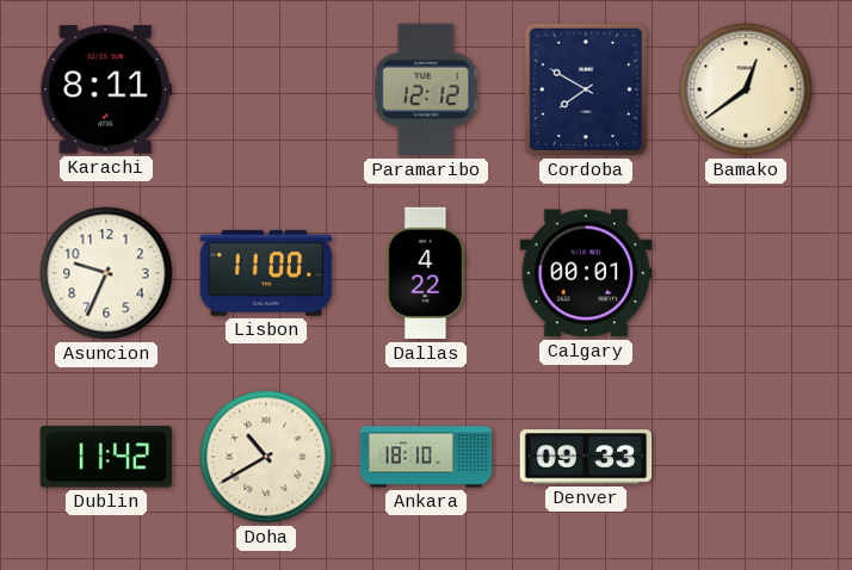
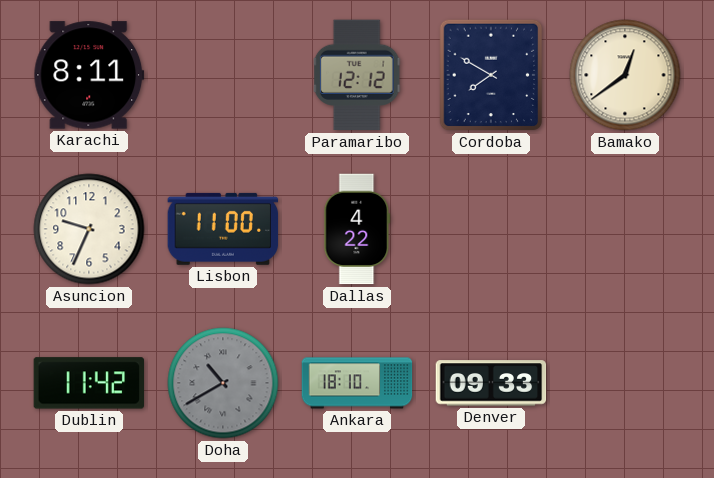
Calgary: 00:01 -> none (586, 273)
Doha dial: cream -> grey (223, 383)
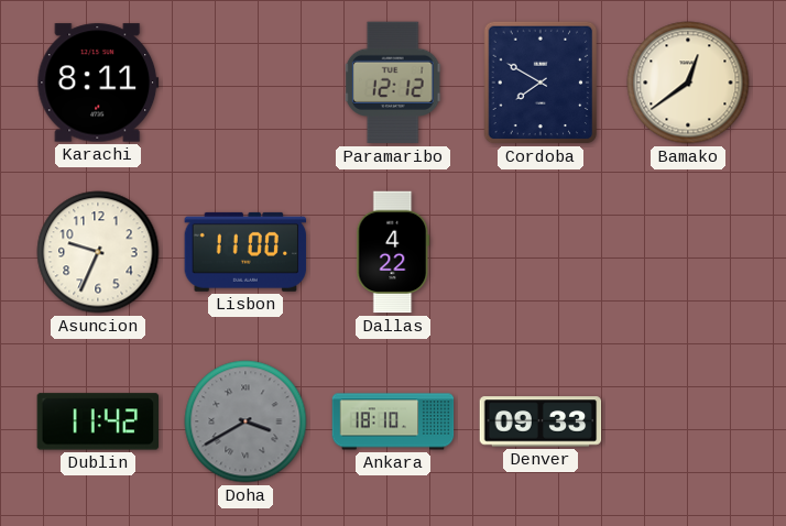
Doha: 10:40 -> 3:40 (245, 421)
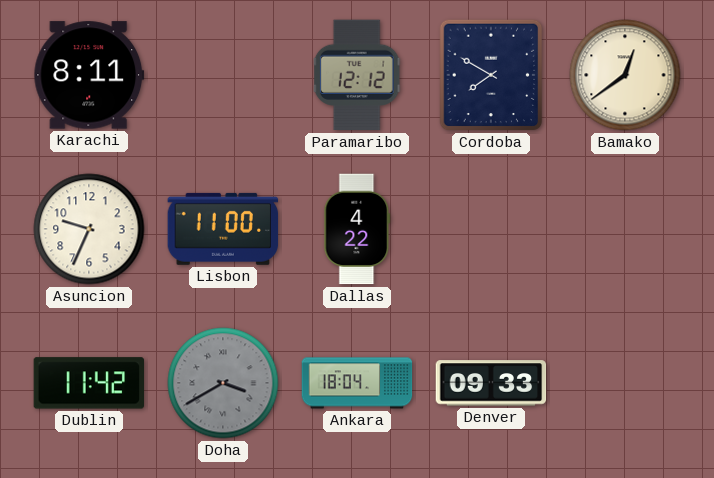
Ankara: 18:10 -> 18:04 (357, 383)
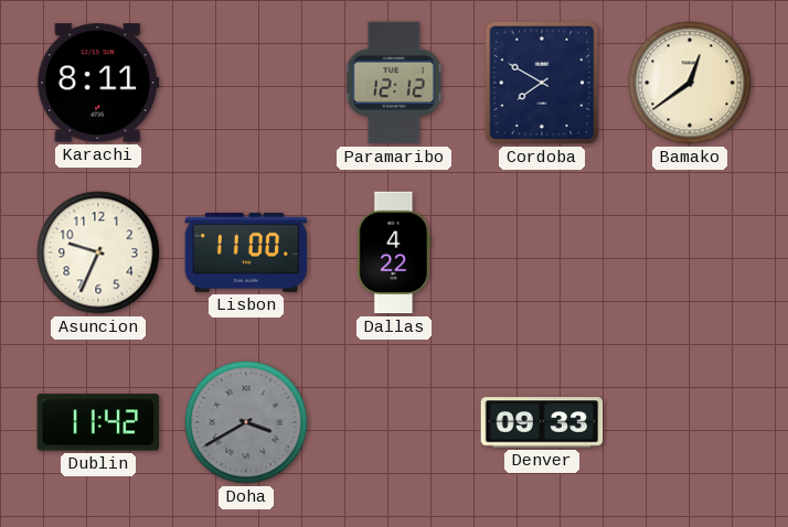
Ankara: 18:04 -> none (357, 383)
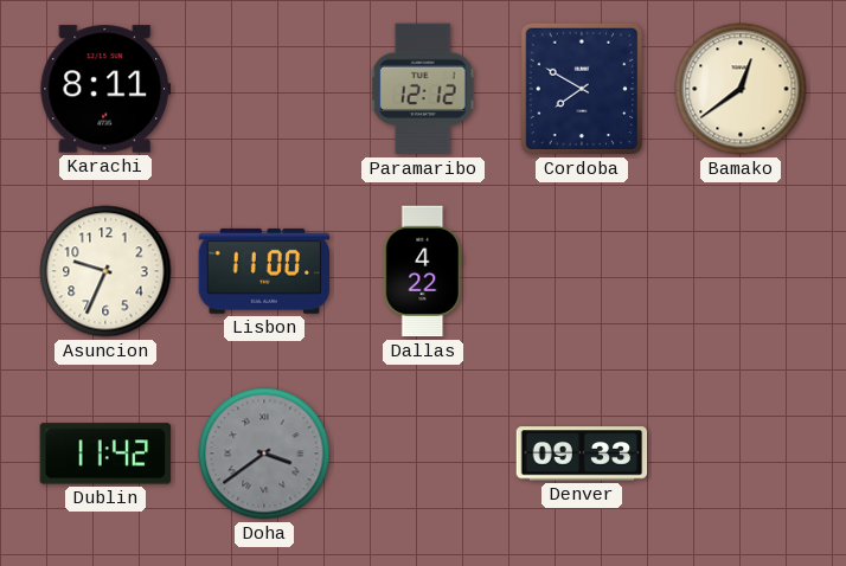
Doha: 3:40 -> 3:39 (264, 454)
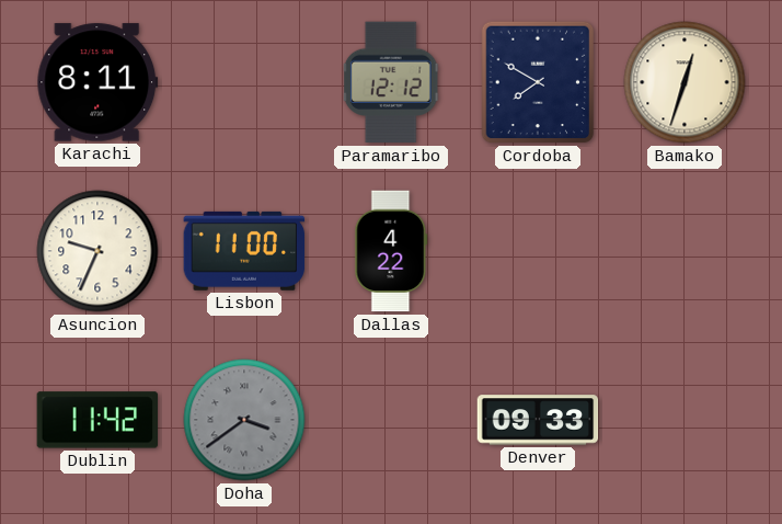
Bamako: 12:39 -> 12:33 (685, 82)
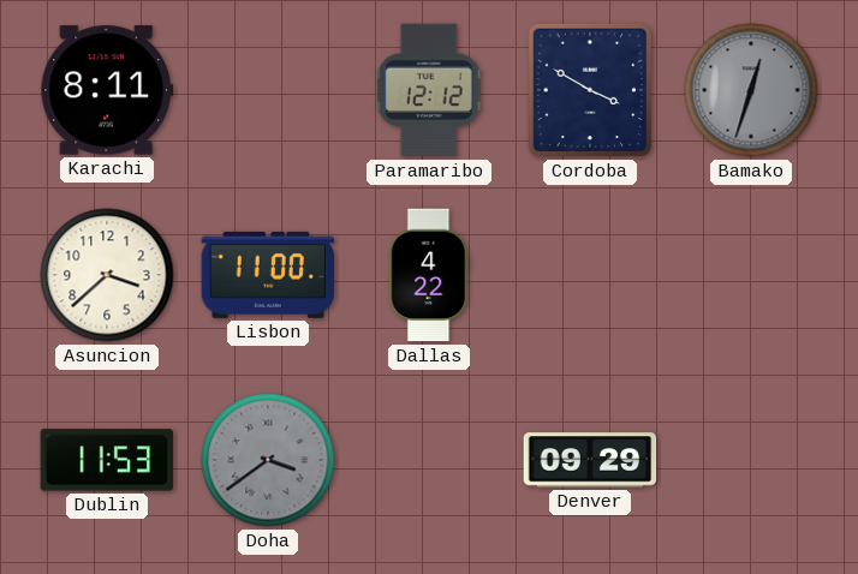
Cordoba: 7:50 -> 3:50 (590, 90)
Bamako dial: cream -> grey (751, 90)
Asuncion: 9:34 -> 3:38 (107, 275)
Dublin: 11:42 -> 11:53 (107, 460)
Denver: 09:33 -> 09:29 (590, 460)
